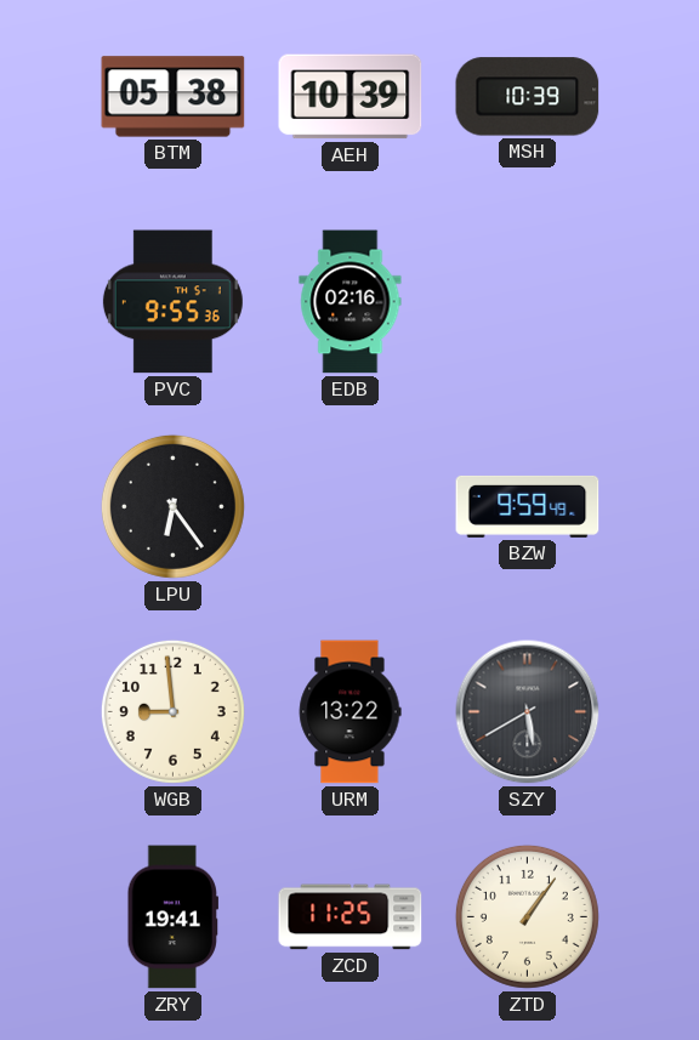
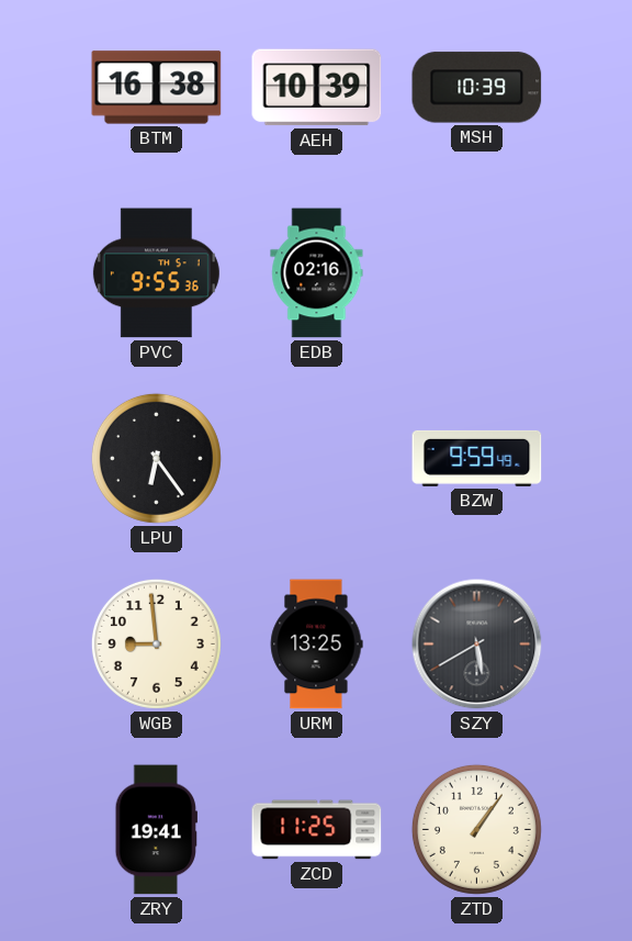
BTM: 05:38 -> 16:38 (157, 88)
URM: 13:22 -> 13:25 (316, 645)
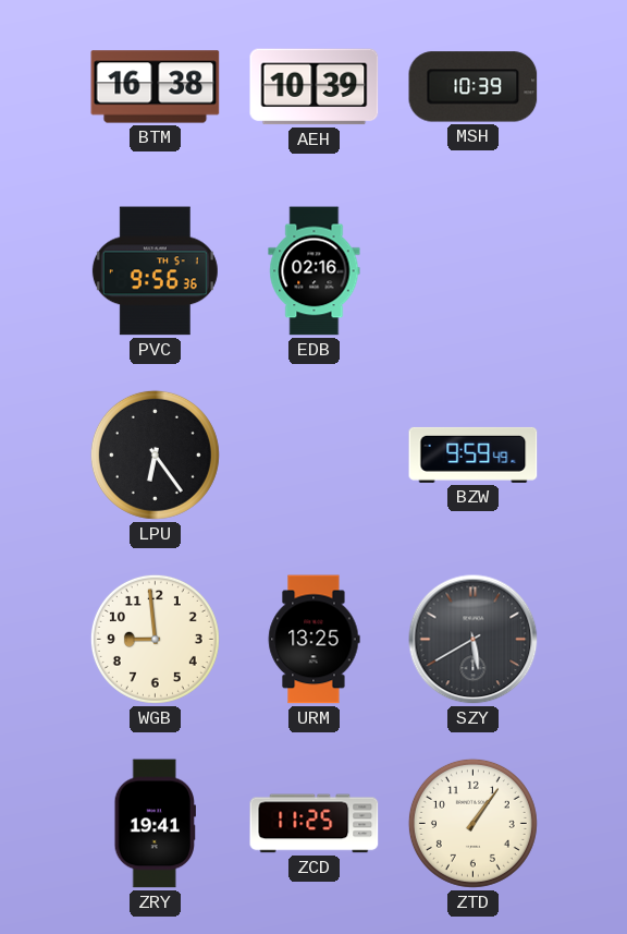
PVC: 9:55 -> 9:56 (155, 271)
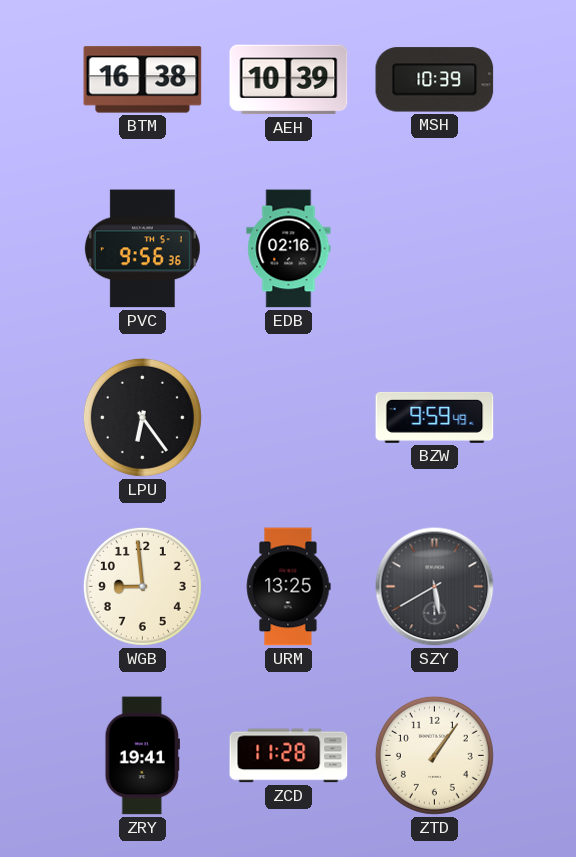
ZCD: 11:25 -> 11:28 (289, 756)
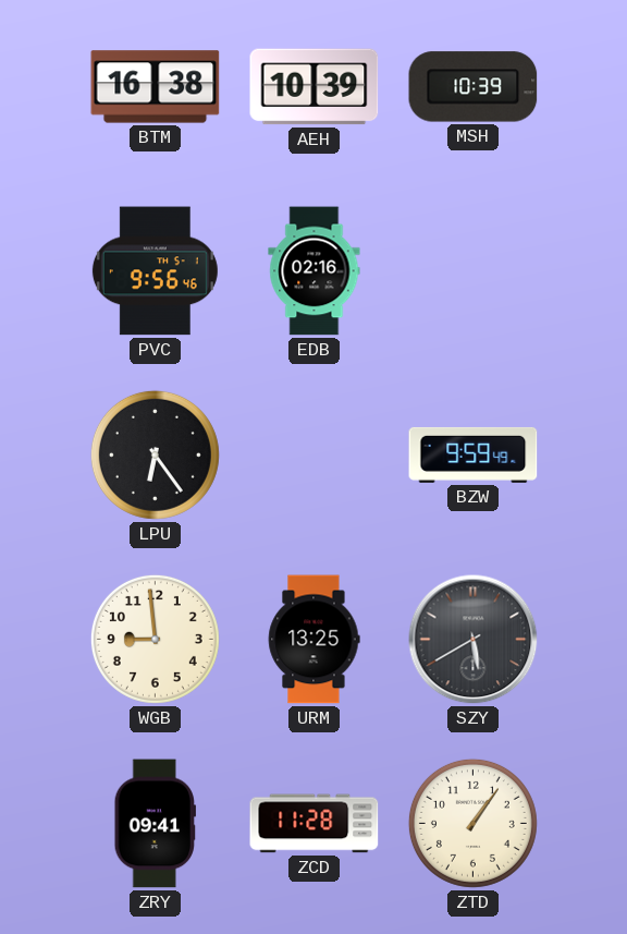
PVC: 9:56:36 -> 9:56:46 (155, 271)
ZRY: 19:41 -> 09:41 (155, 824)
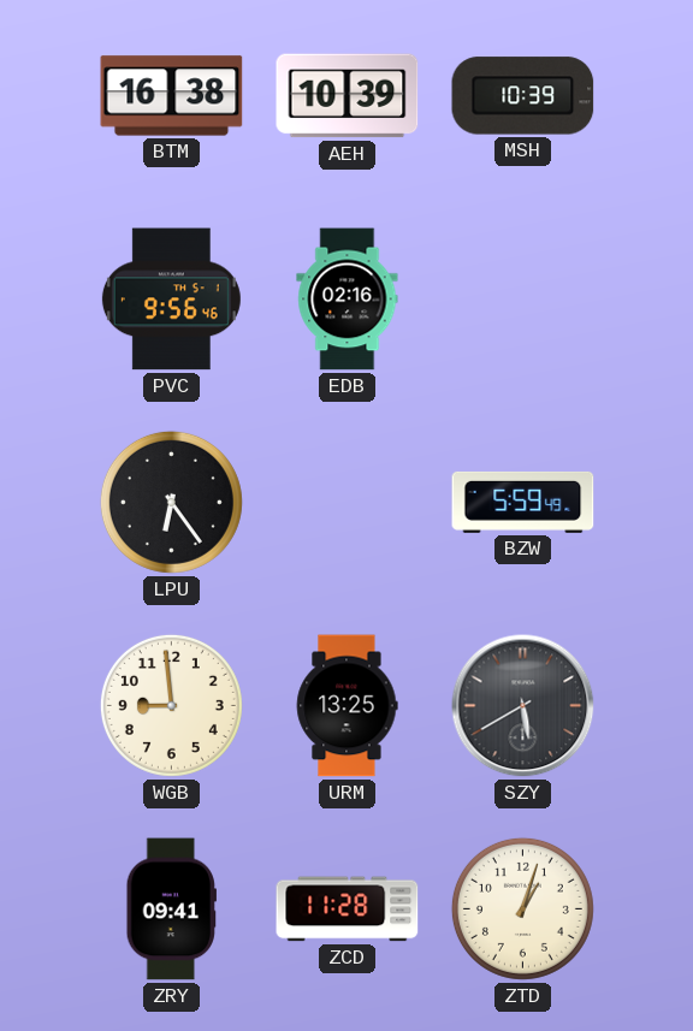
BZW: 9:59 -> 5:59 (523, 502)
ZTD: 1:06 -> 1:03 (522, 908)
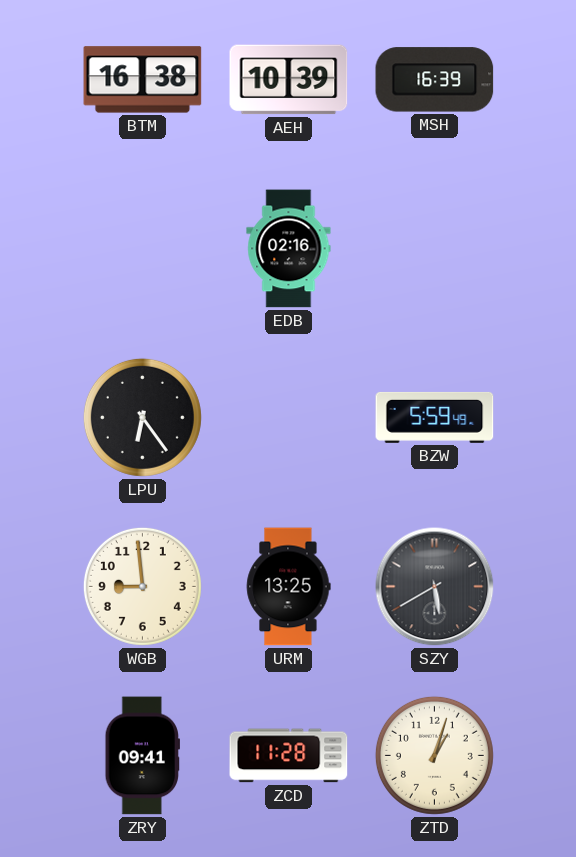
MSH: 10:39 -> 16:39 (435, 80)
PVC: 9:56 -> none (171, 300)
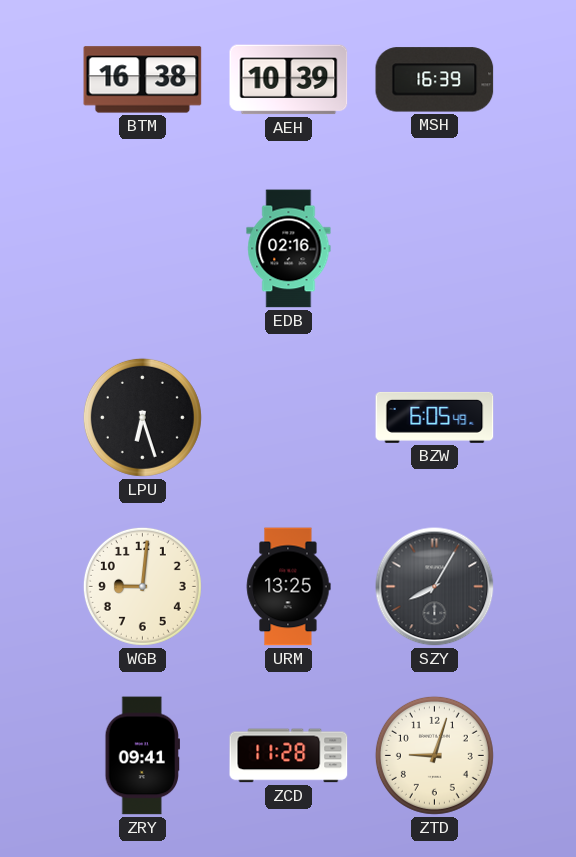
LPU: 6:24 -> 6:27 (142, 417)
BZW: 5:59 -> 6:05 (435, 417)
WGB: 8:59 -> 9:01 (142, 586)
SZY: 5:40 -> 8:05 (435, 587)
ZTD: 1:03 -> 9:03 (434, 755)
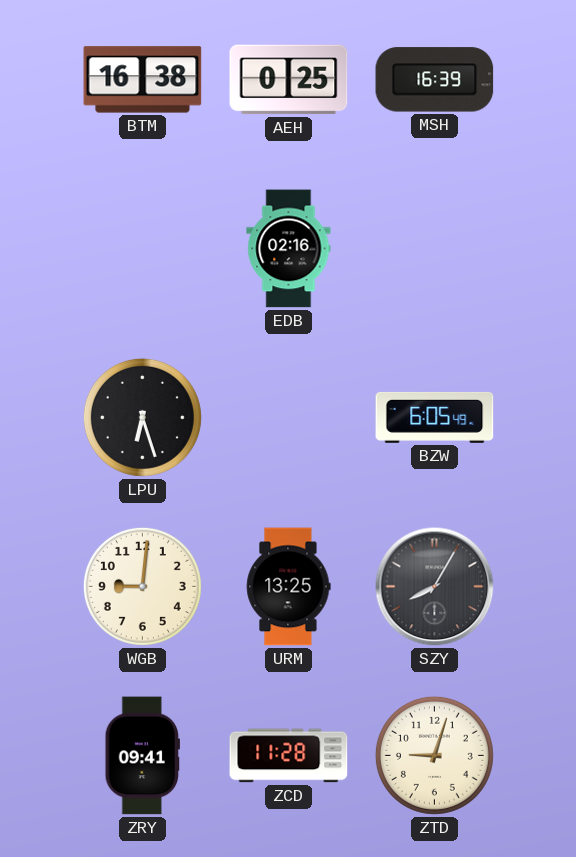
AEH: 10:39 -> 0:25 (289, 80)
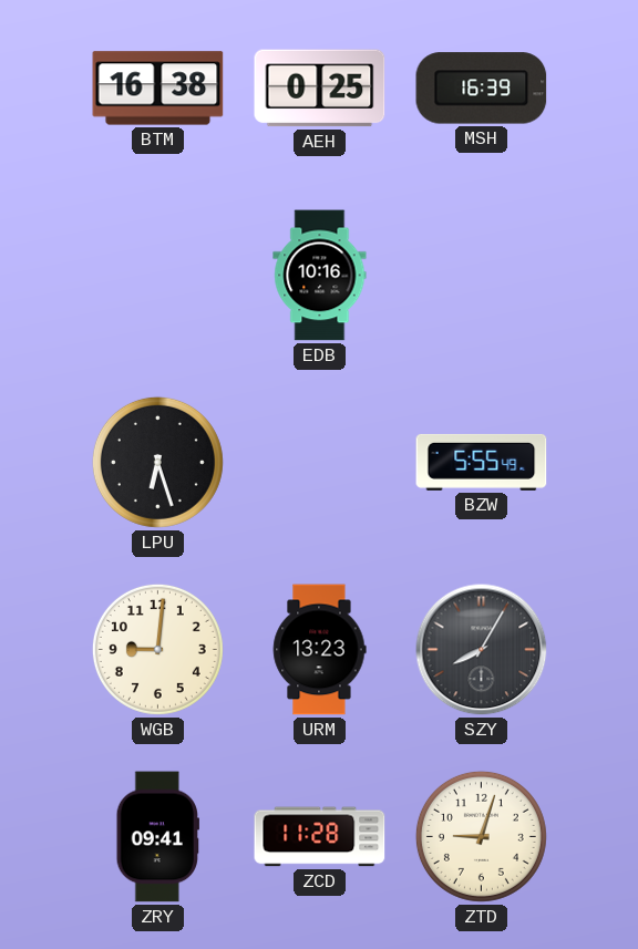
EDB: 02:16 -> 10:16 (320, 276)
BZW: 6:05 -> 5:55 (482, 462)
URM: 13:25 -> 13:23 (319, 650)
